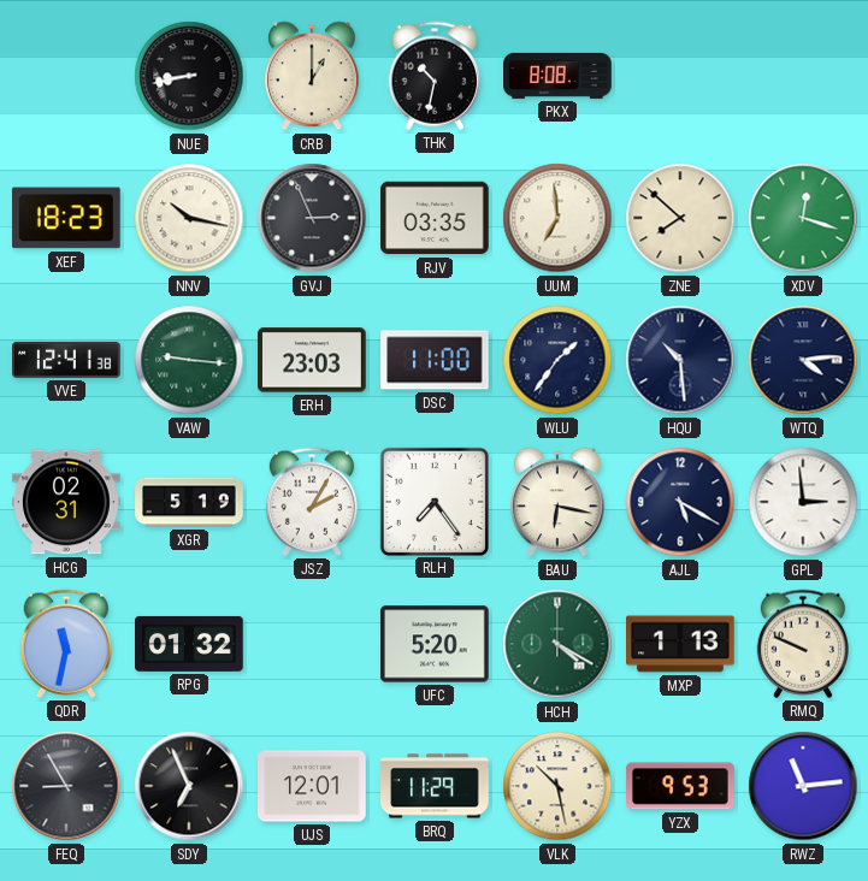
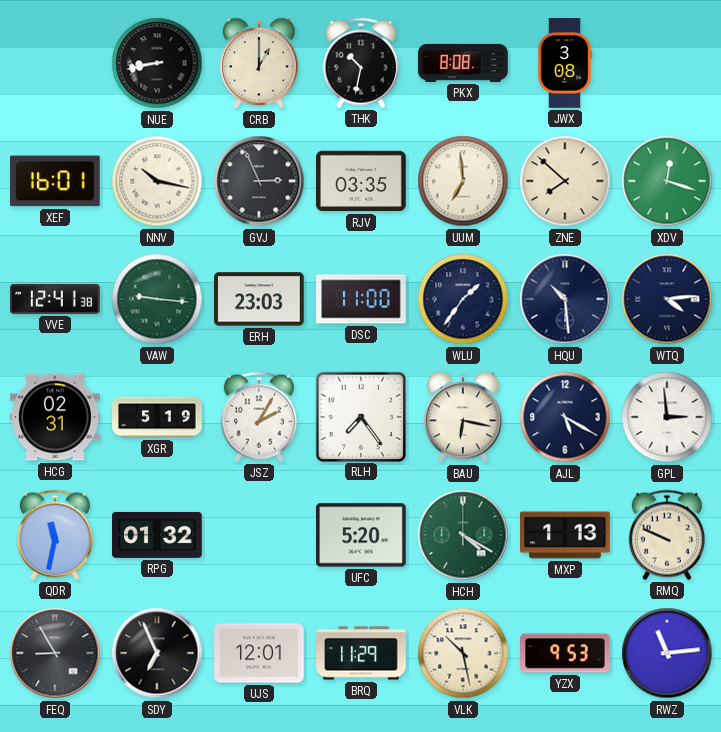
JWX: none -> 3:08 (565, 63)
XEF: 18:23 -> 16:01 (56, 181)
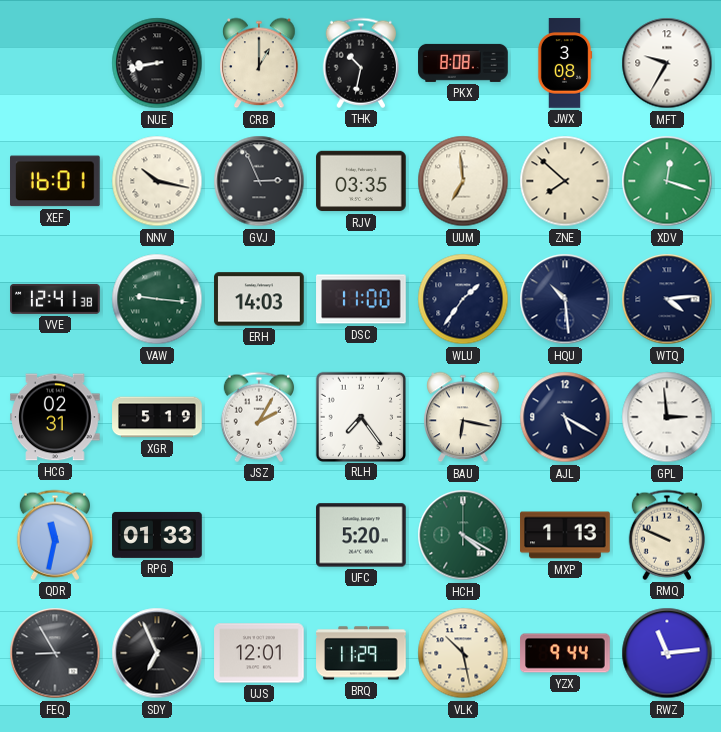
MFT: none -> 9:35 (667, 63)
ERH: 23:03 -> 14:03 (259, 299)
RPG: 01:32 -> 01:33 (157, 535)
YZX: 9:53 -> 9:44 (565, 653)
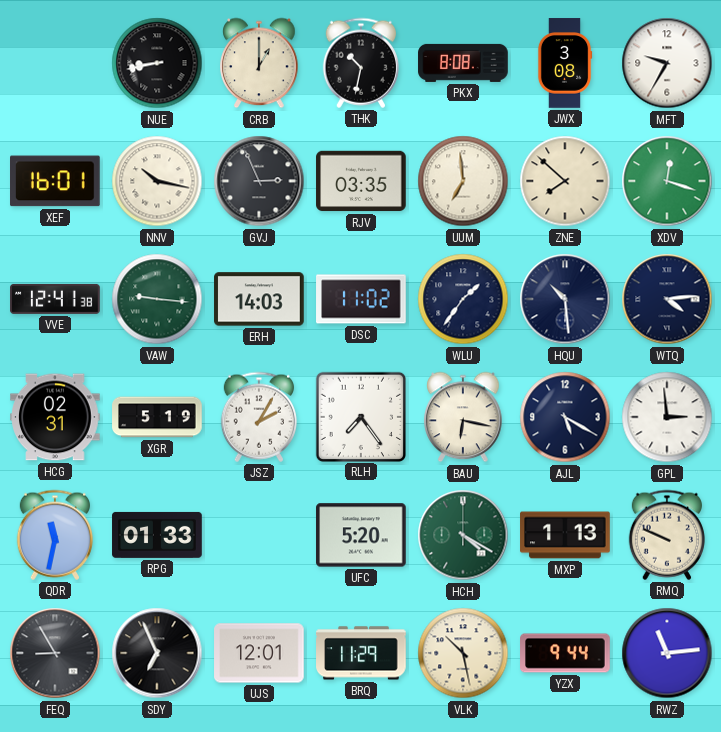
DSC: 11:00 -> 11:02 (361, 299)
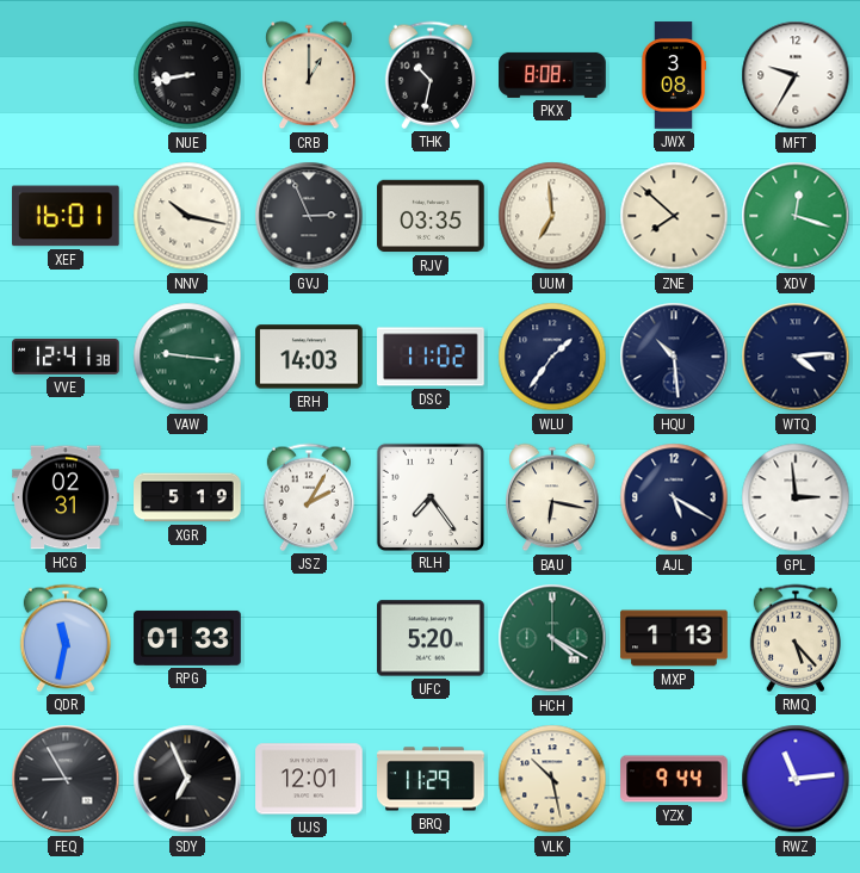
RMQ: 9:49 -> 5:23 (794, 638)
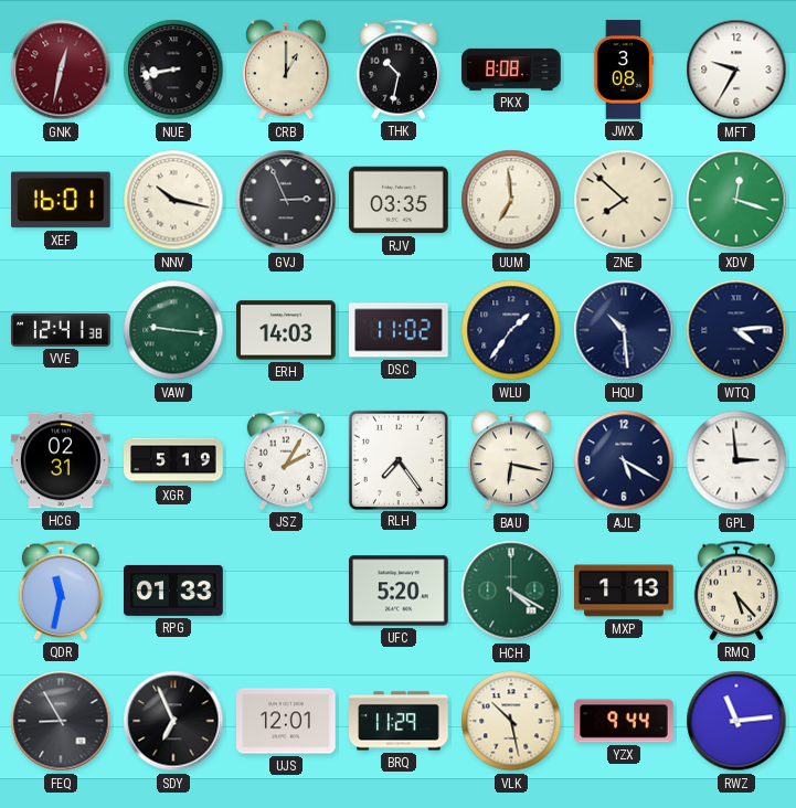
GNK: none -> 12:32 (61, 70)
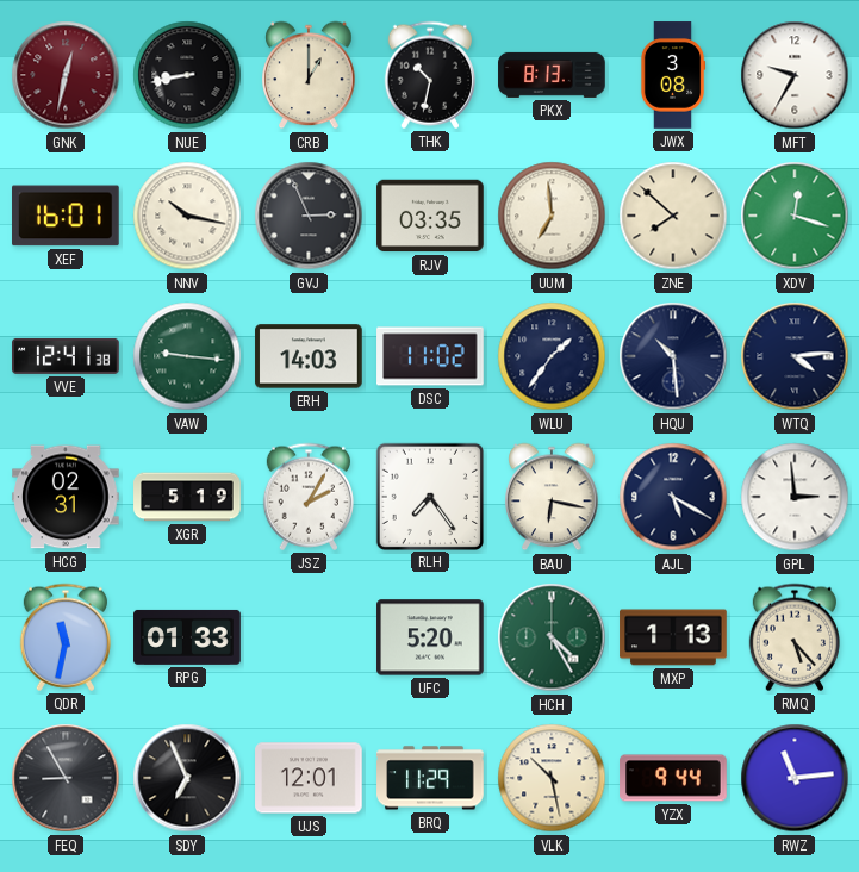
PKX: 8:08 -> 8:13 (552, 75)
HCH: 4:20 -> 4:25 (552, 637)
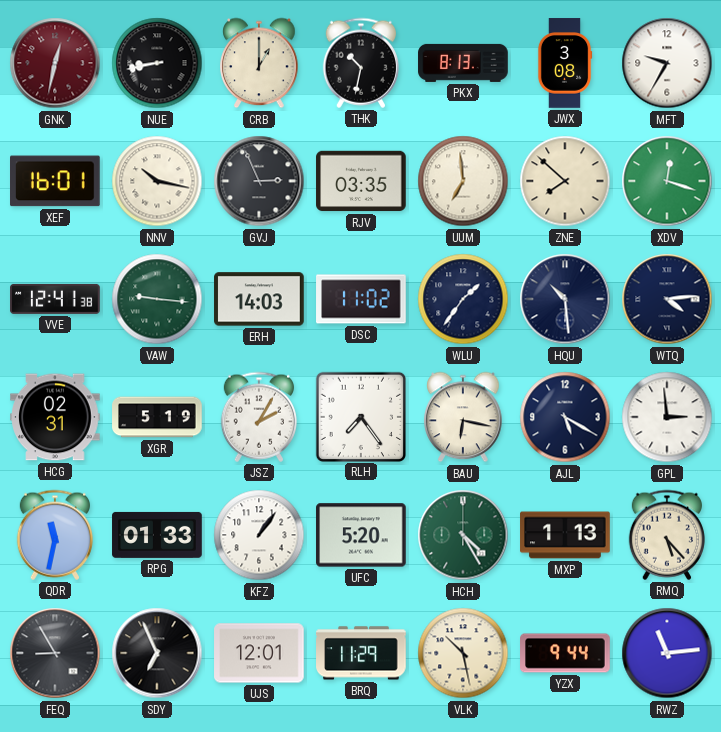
KFZ: none -> 1:06 (259, 535)
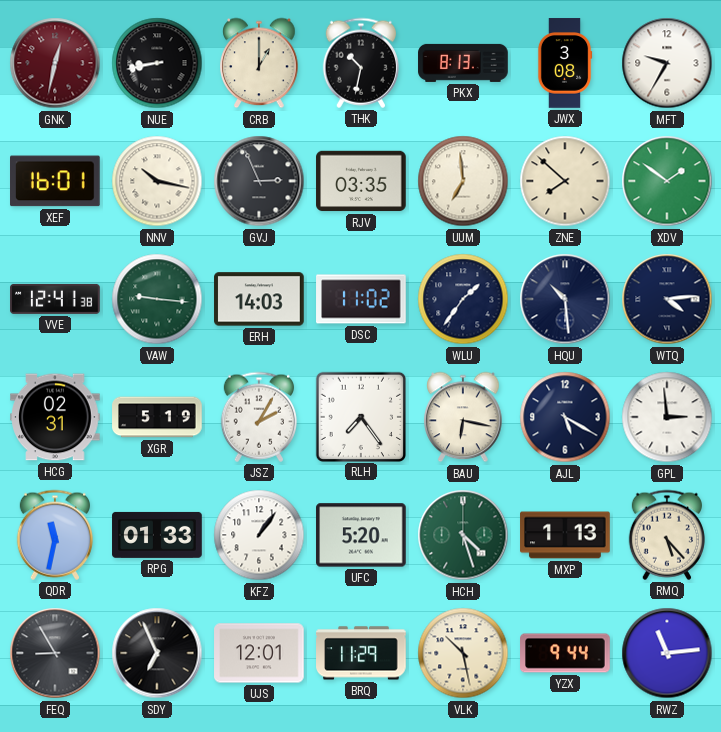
XDV: 12:18 -> 1:51 (667, 181)
HCH: 4:25 -> 4:27 (463, 535)
